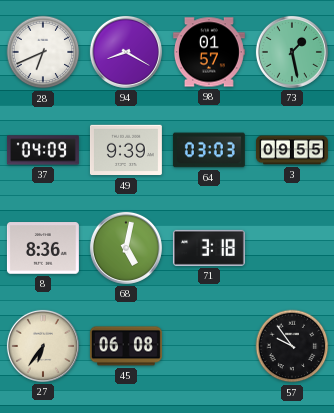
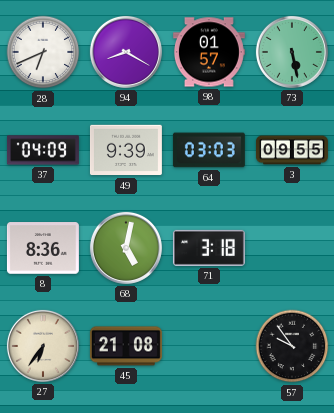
73: 1:28 -> 5:28 (292, 52)
45: 06:08 -> 21:08 (126, 346)
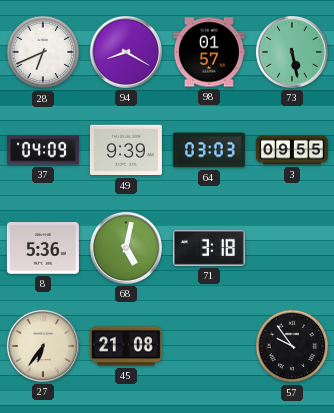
8: 8:36 -> 5:36 (43, 248)
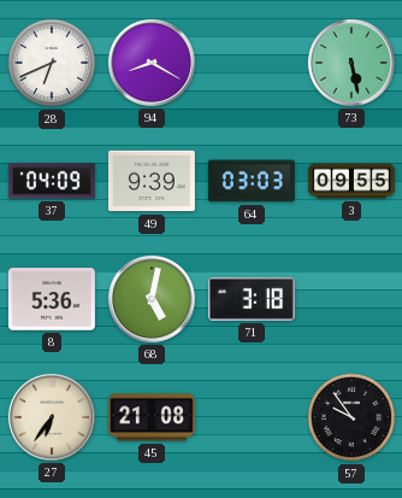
98: 01:57 -> none (209, 52)
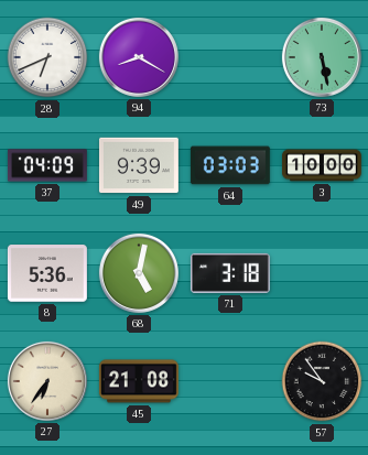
3: 09:55 -> 10:00 (322, 165)
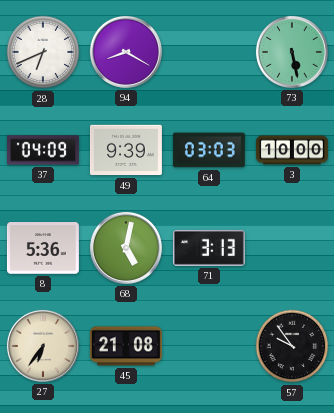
71: 3:18 -> 3:13 (209, 248)
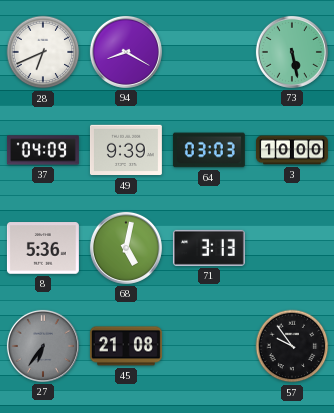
27 dial: cream -> grey (43, 346)
